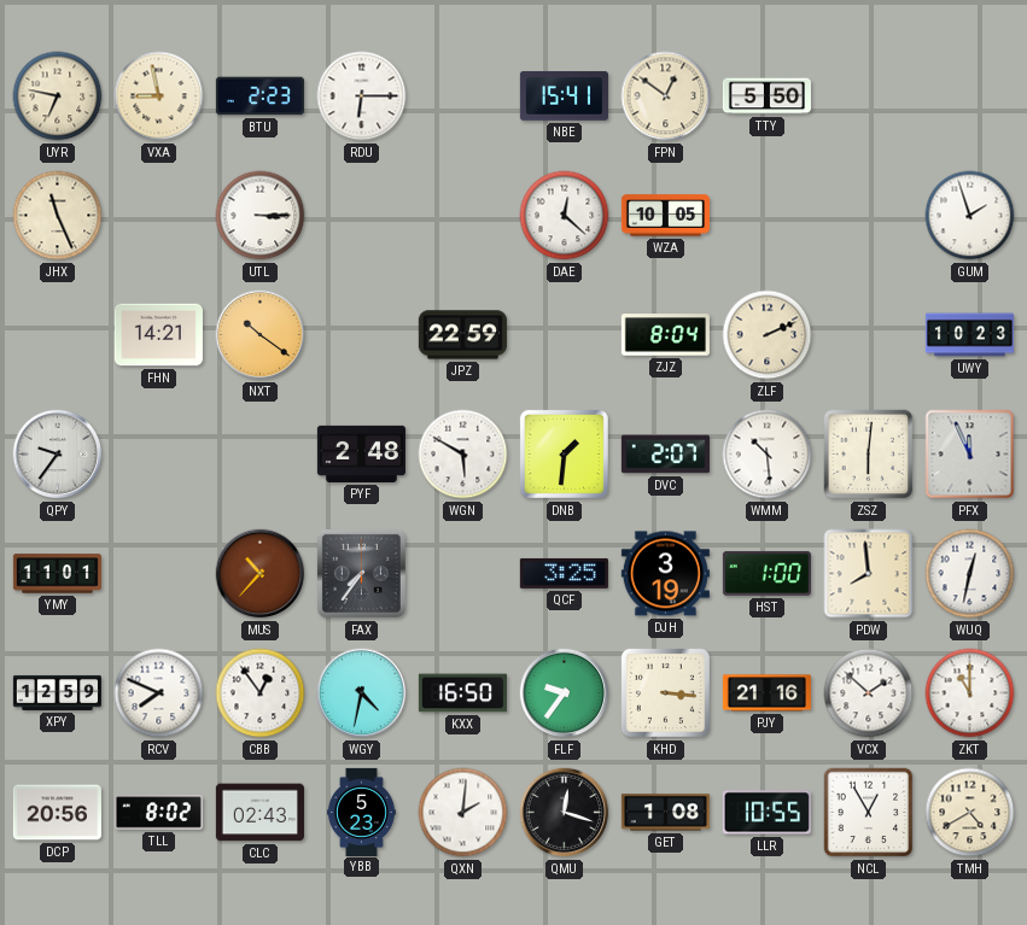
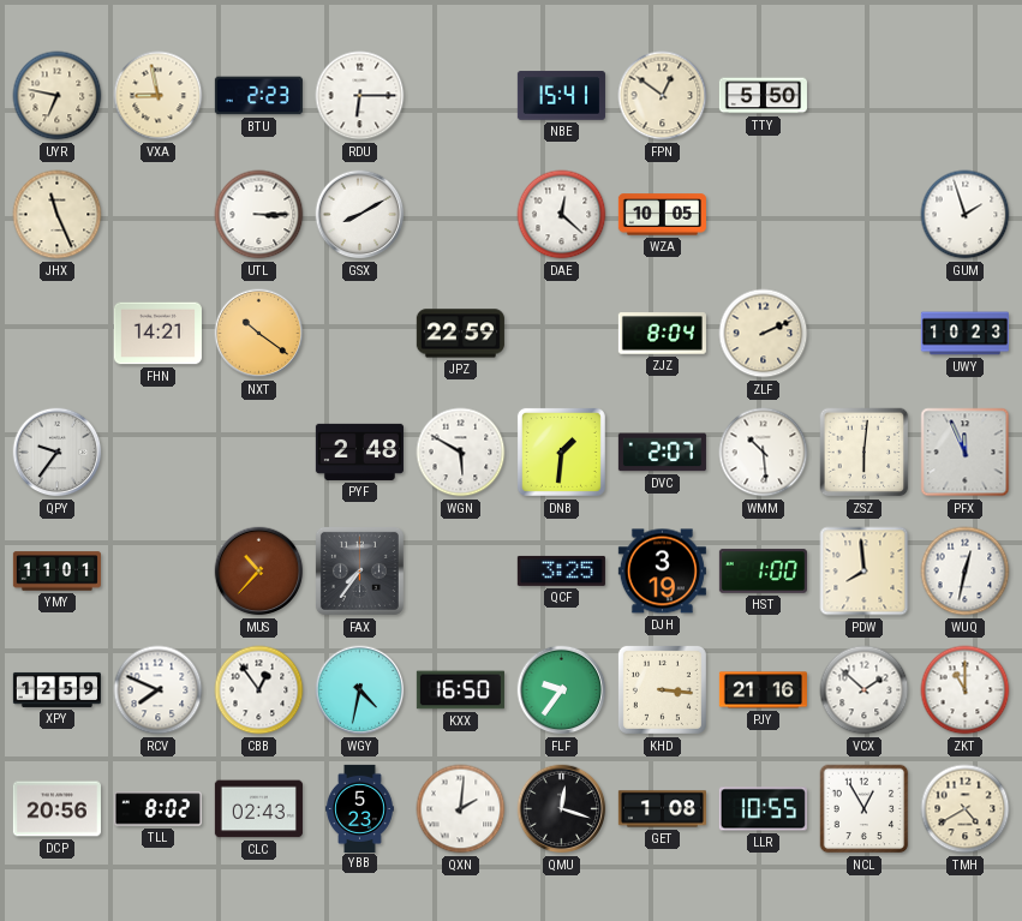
GSX: none -> 8:10 (360, 215)
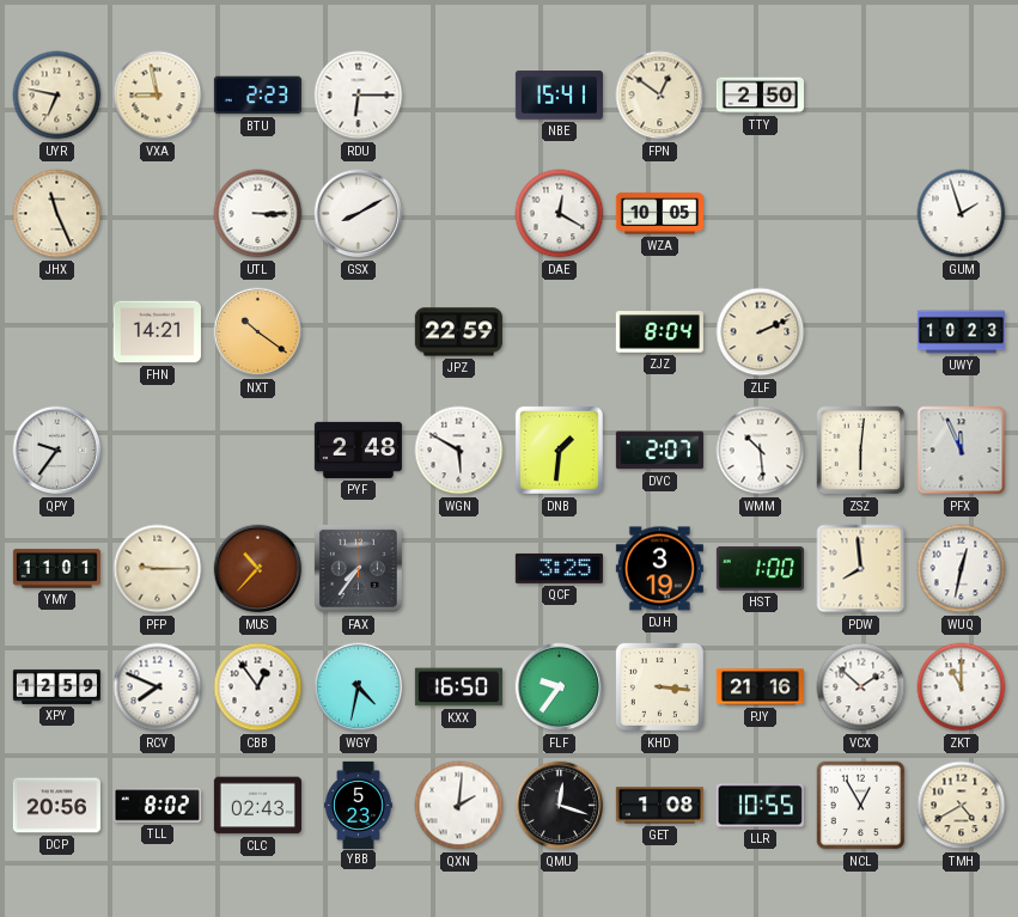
TTY: 5:50 -> 2:50 (760, 96)
DAE: 12:22 -> 12:20 (560, 214)
PFP: none -> 9:15 (158, 569)
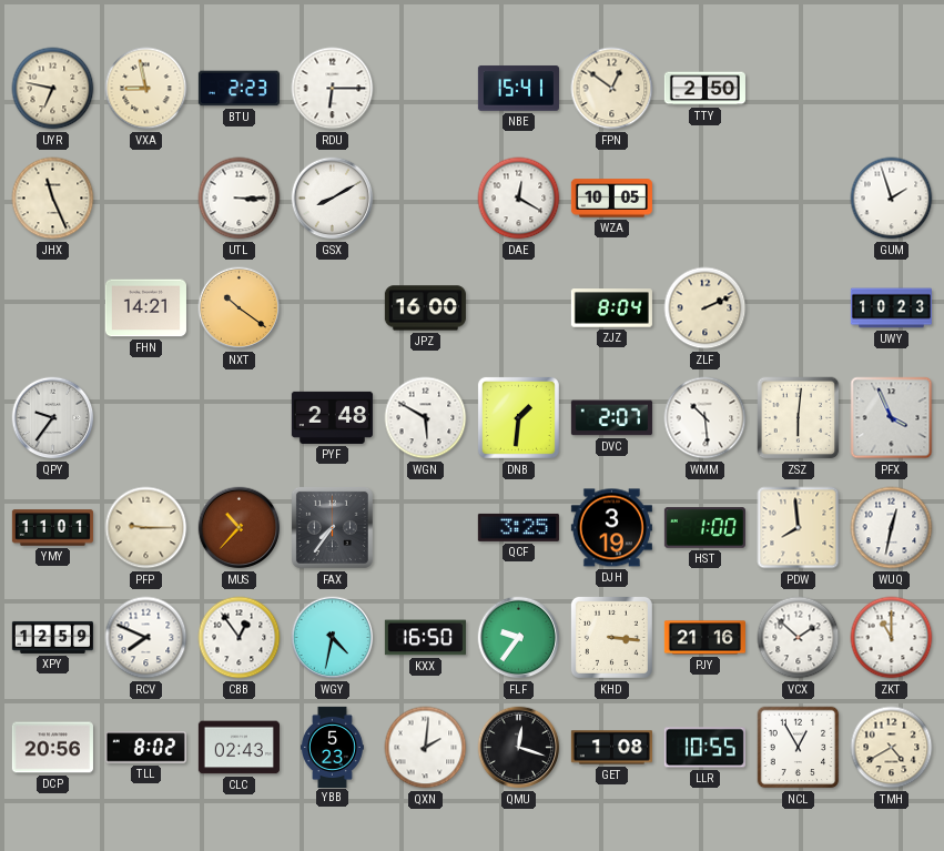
JPZ: 22:59 -> 16:00 (425, 308)
PFX: 11:56 -> 3:56 (892, 418)
